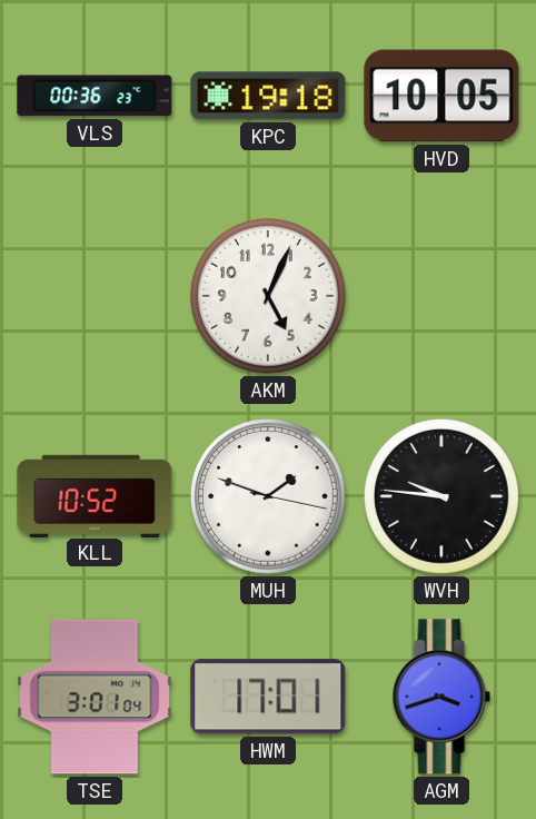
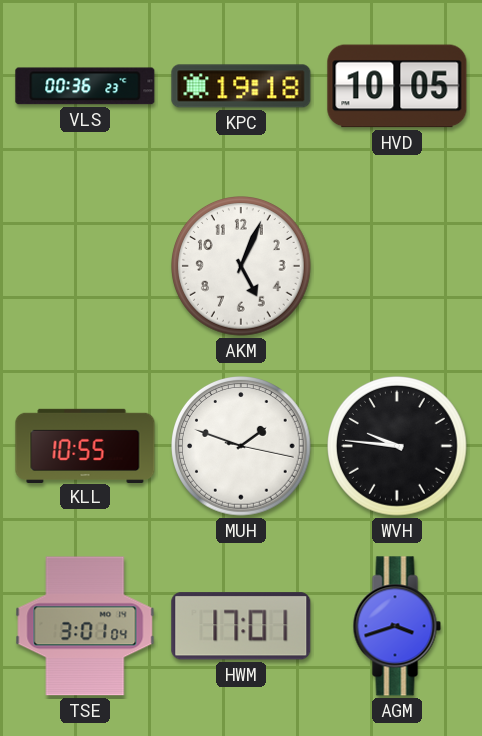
KLL: 10:52 -> 10:55 (85, 445)
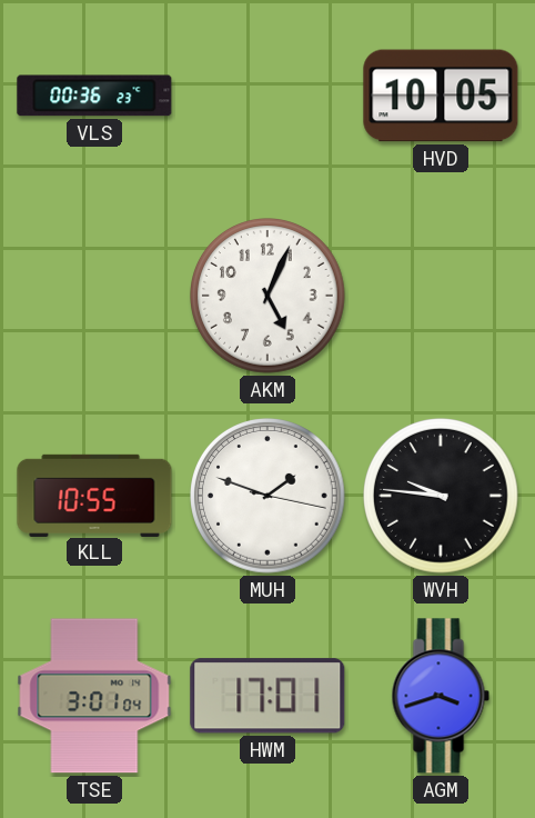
KPC: 19:18 -> none (241, 86)
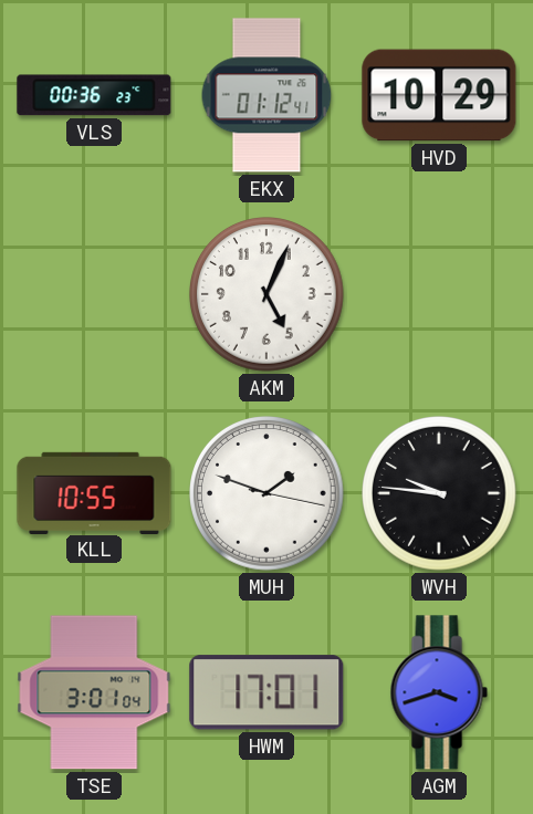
EKX: none -> 01:12 (266, 95)
HVD: 10:05 -> 10:29 (439, 95)
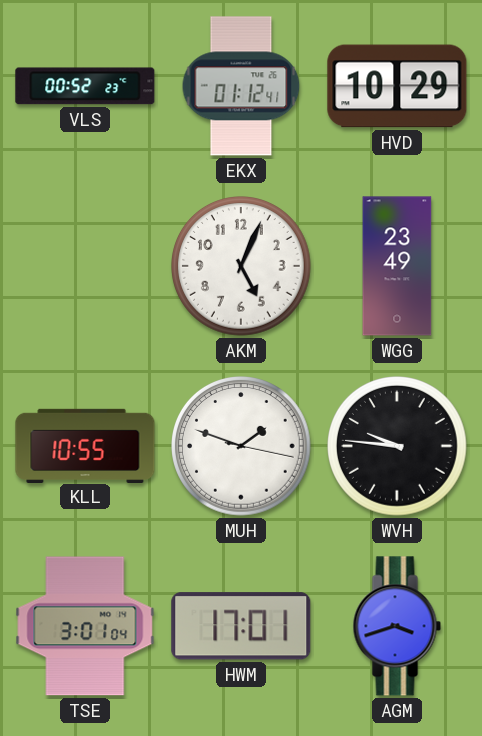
VLS: 00:36 -> 00:52 (85, 86)
WGG: none -> 23:49 (397, 266)
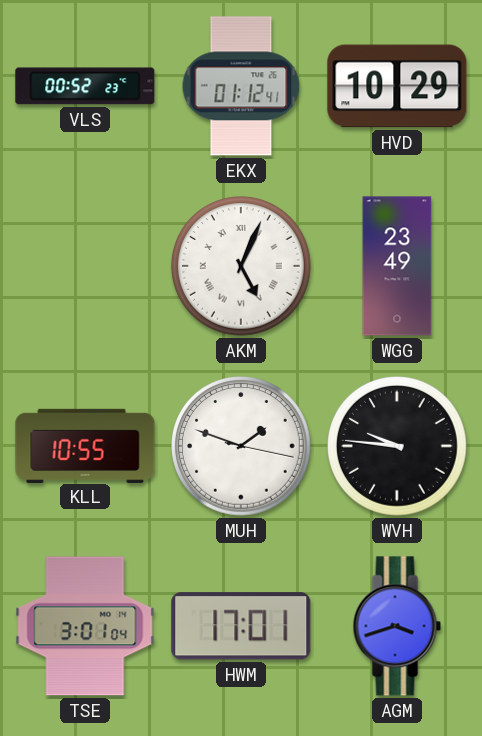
AKM numerals: Arabic -> Roman (242, 267)
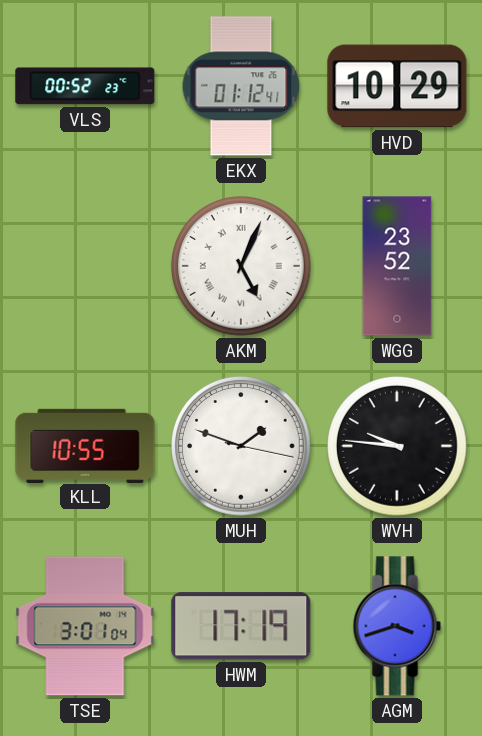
WGG: 23:49 -> 23:52 (397, 266)
HWM: 17:01 -> 17:19 (241, 626)
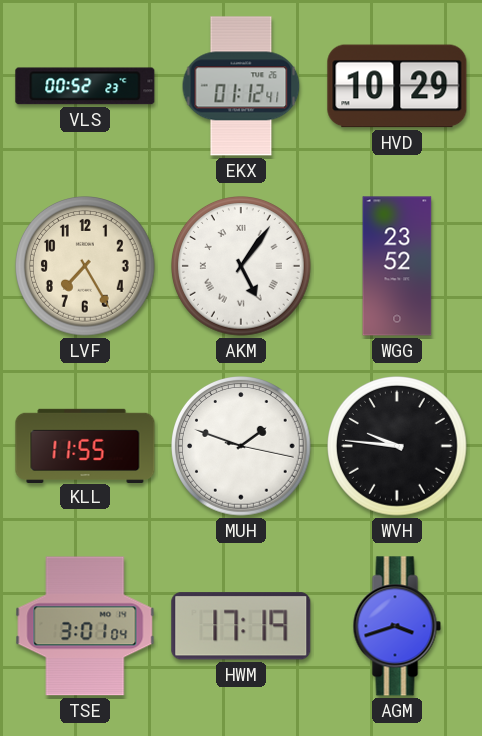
LVF: none -> 7:25 (86, 267)
AKM: 5:04 -> 5:06 (242, 267)
KLL: 10:55 -> 11:55 (85, 445)
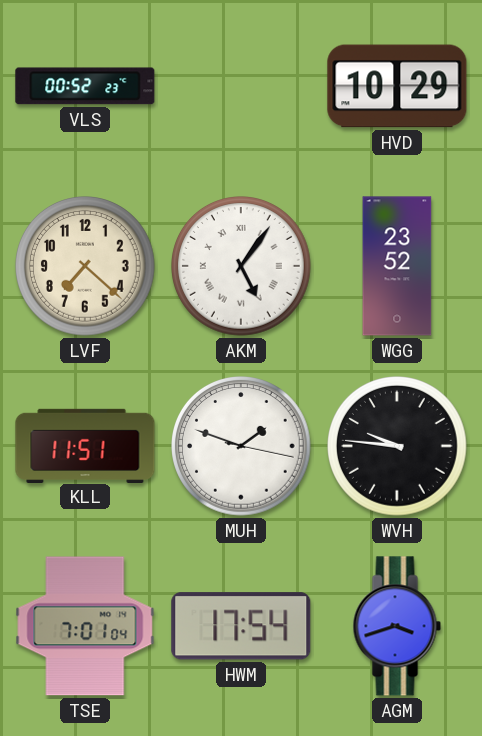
EKX: 01:12 -> none (241, 86)
LVF: 7:25 -> 7:22 (86, 267)
KLL: 11:55 -> 11:51 (85, 445)
TSE: 3:01 -> 7:01 (85, 626)
HWM: 17:19 -> 17:54 (241, 626)
